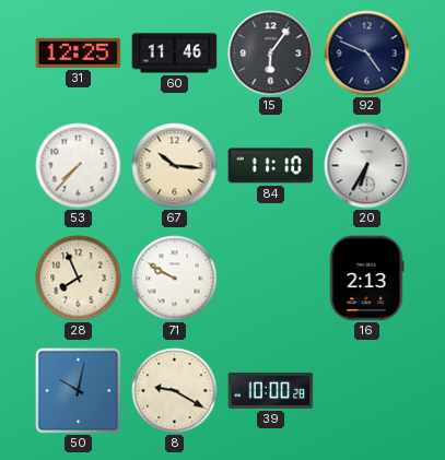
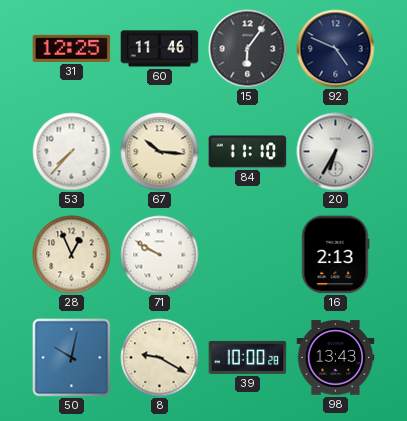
28: 7:56 -> 12:56 (72, 255)
98: none -> 13:43 (336, 358)
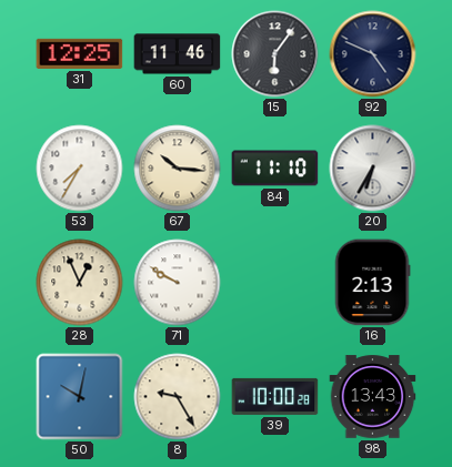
53: 7:37 -> 7:35 (80, 169)
8: 9:20 -> 9:25 (178, 397)
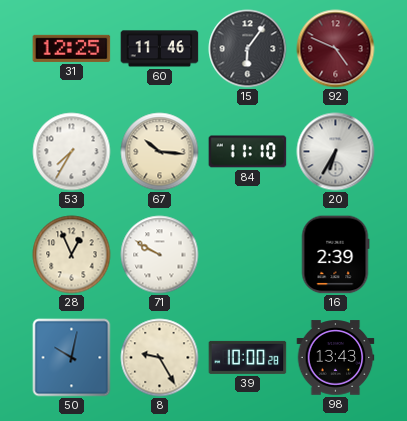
92 dial: navy -> burgundy (336, 49)
16: 2:13 -> 2:39 (335, 255)
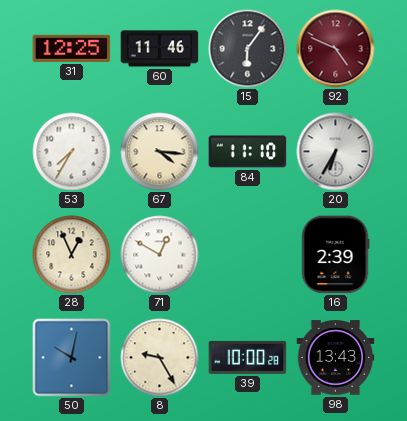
67: 10:16 -> 4:16 (160, 152)
71: 9:50 -> 12:50 (160, 255)
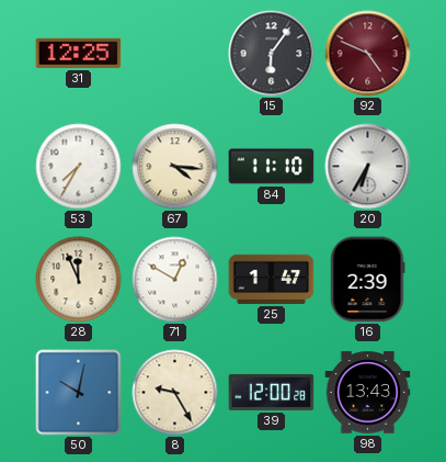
60: 11:46 -> none (160, 49)
28: 12:56 -> 11:56 (79, 280)
25: none -> 1:47 (272, 279)
39: 10:00 -> 12:00 (272, 392)
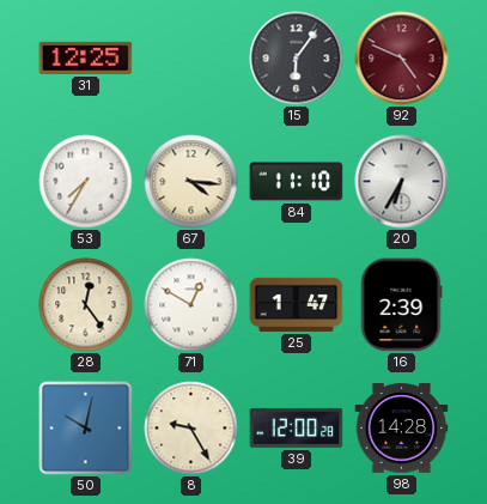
28: 11:56 -> 12:24 (86, 305)
98: 13:43 -> 14:28 (402, 429)
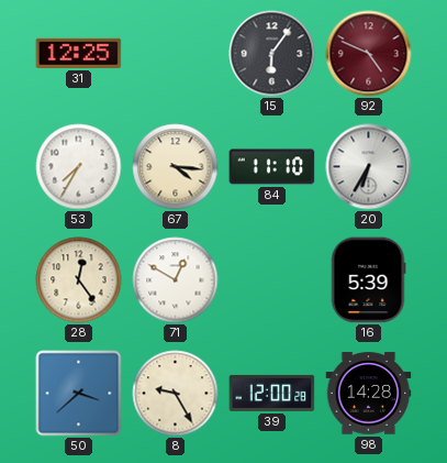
25: 1:47 -> none (297, 304)
16: 2:39 -> 5:39 (368, 280)
50: 10:02 -> 3:38 (79, 394)
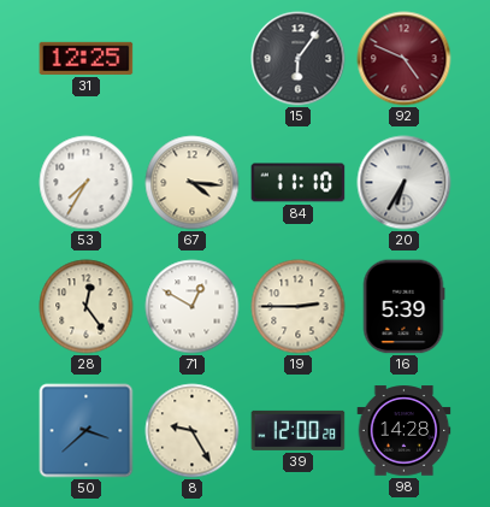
19: none -> 2:45 (299, 307)
